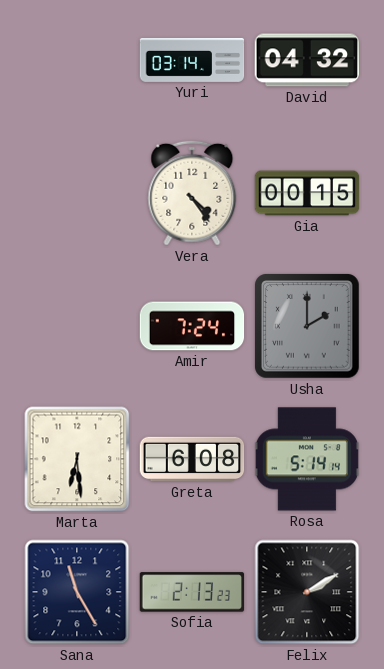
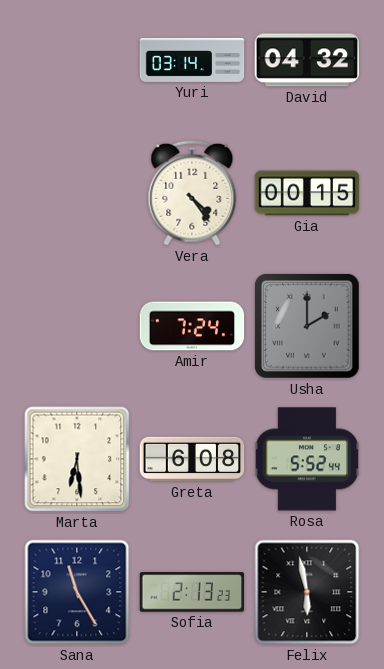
Rosa: 5:14 -> 5:52 (307, 459)
Felix: 2:10 -> 5:58 (307, 592)
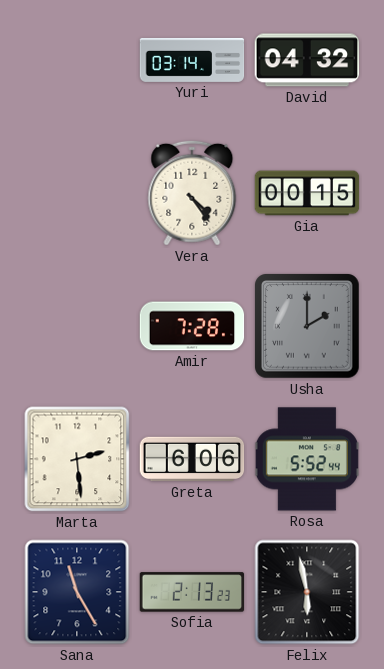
Amir: 7:24 -> 7:28 (192, 326)
Marta: 6:29 -> 2:29 (77, 459)
Greta: 6:08 -> 6:06 (192, 459)
